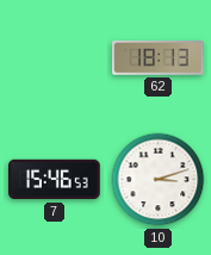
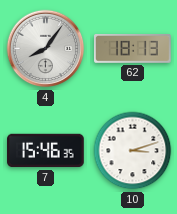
4: none -> 8:06 (46, 49)
7: 15:46:53 -> 15:46:35 (46, 151)
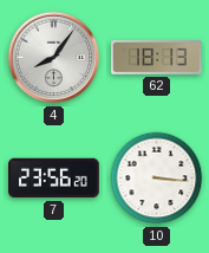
7: 15:46 -> 23:56 (54, 179)
10: 3:12 -> 3:16 (157, 179)
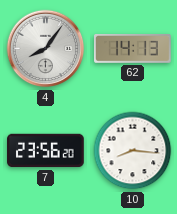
62: 18:13 -> 14:13 (133, 48)
10: 3:16 -> 8:16 (133, 151)
